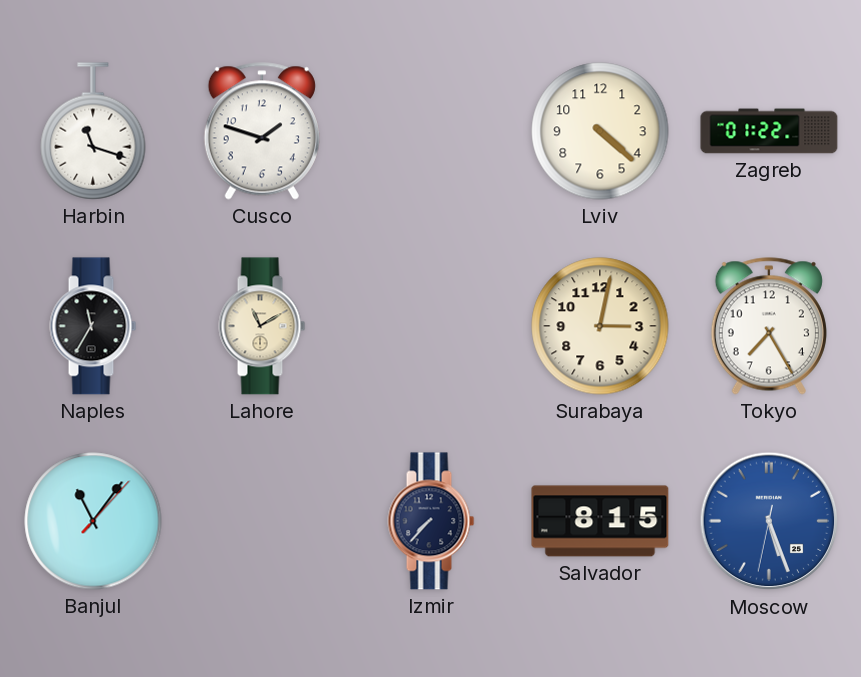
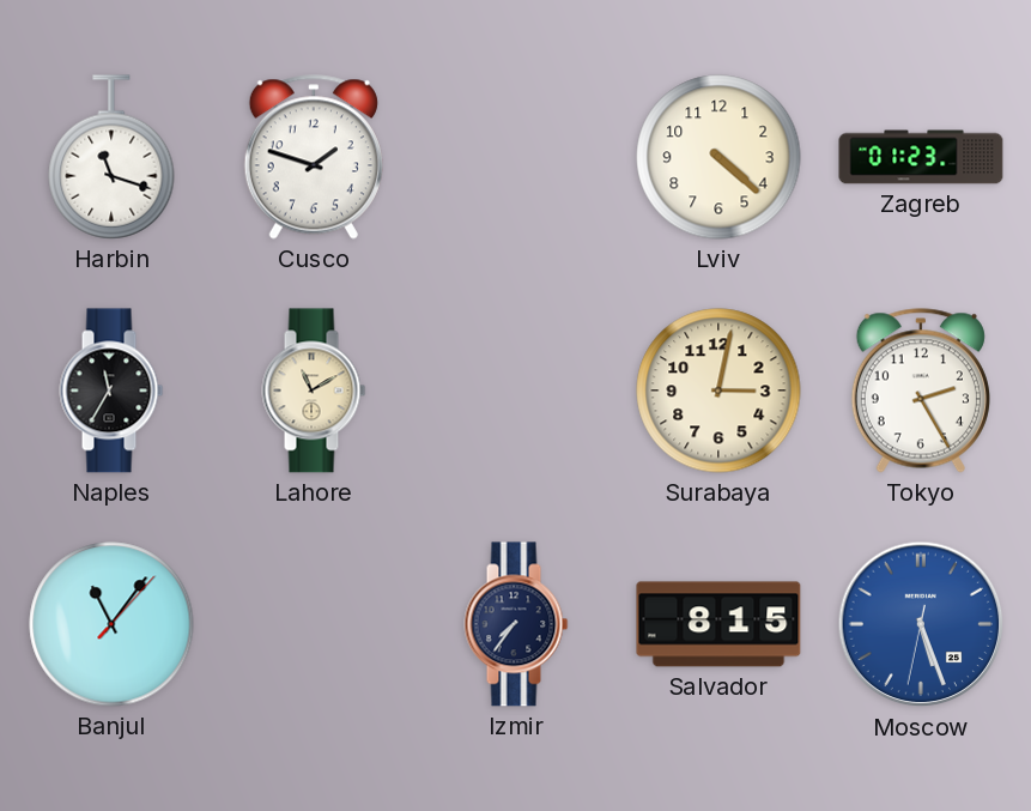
Zagreb: 01:22 -> 01:23 (921, 157)
Tokyo: 7:25 -> 2:25 (921, 391)
Izmir: 7:37 -> 7:36 (516, 624)
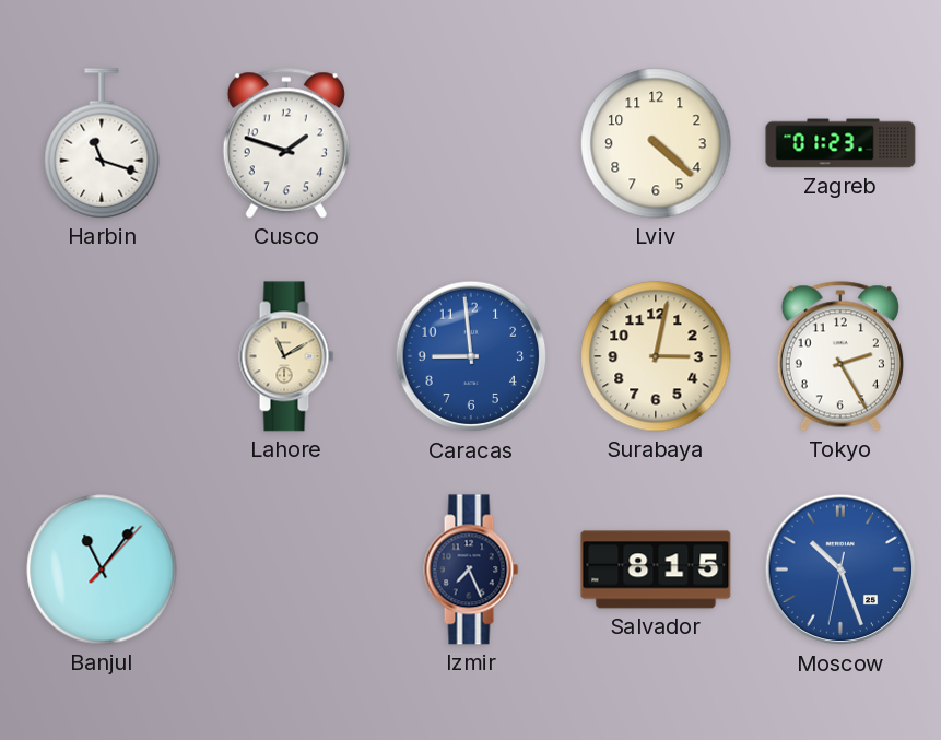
Naples: 11:35 -> none (111, 391)
Caracas: none -> 8:59 (471, 356)
Izmir: 7:36 -> 7:26 (471, 569)
Moscow: 5:26 -> 10:26 (840, 569)
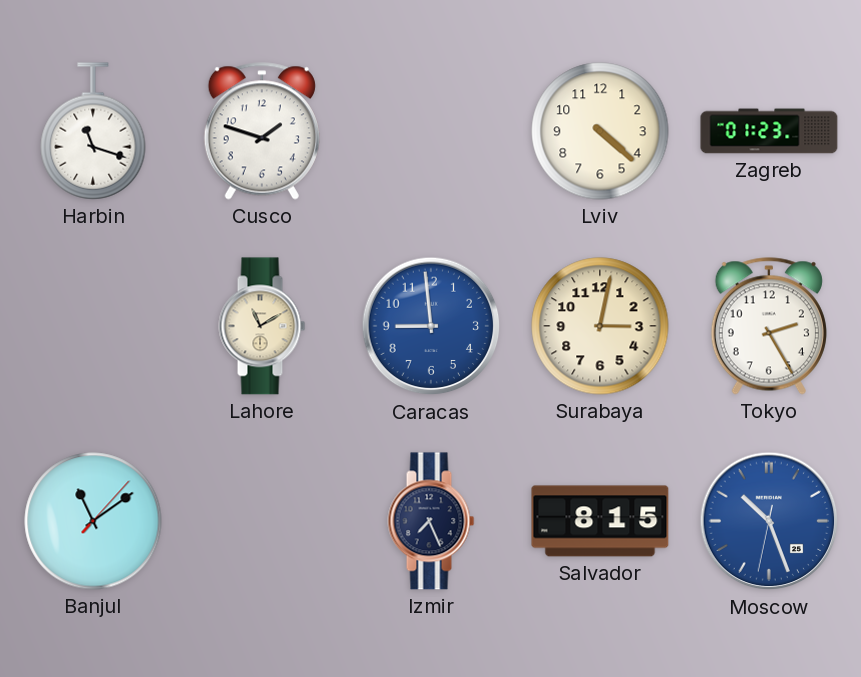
Banjul: 11:06 -> 11:09 (93, 521)
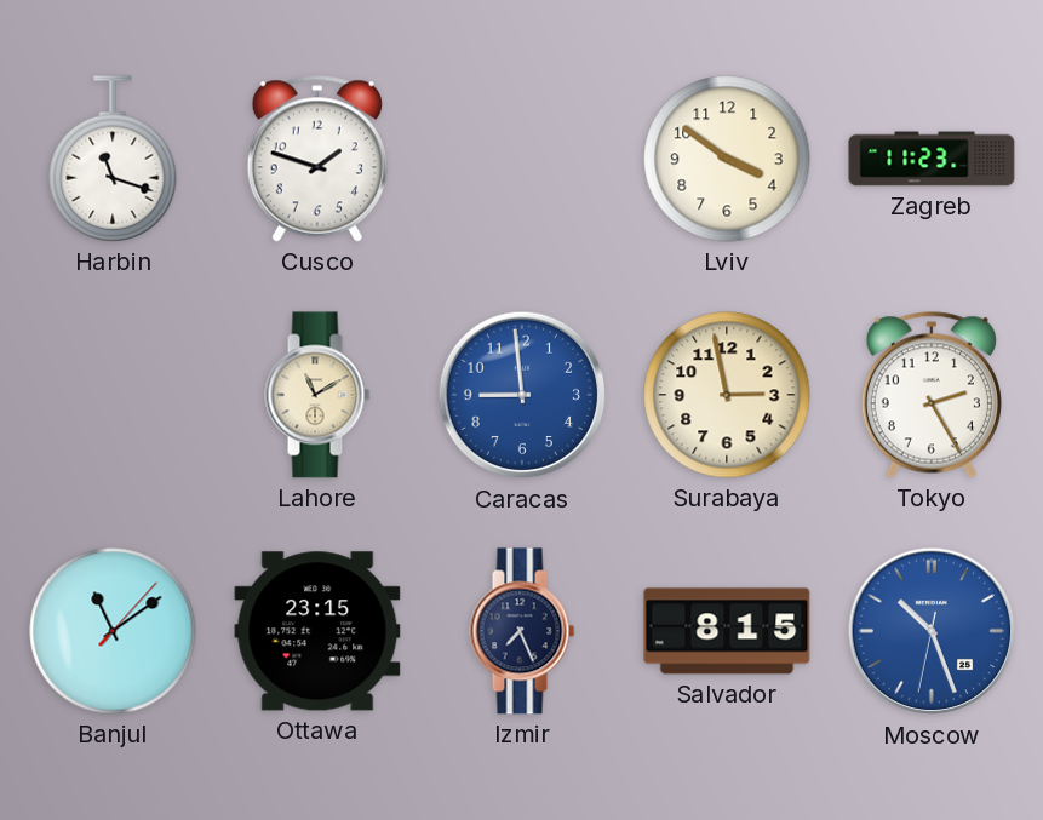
Lviv: 4:22 -> 3:51 (727, 159)
Zagreb: 01:23 -> 11:23 (932, 159)
Surabaya: 3:02 -> 2:58 (727, 395)
Ottawa: none -> 23:15 (317, 631)
